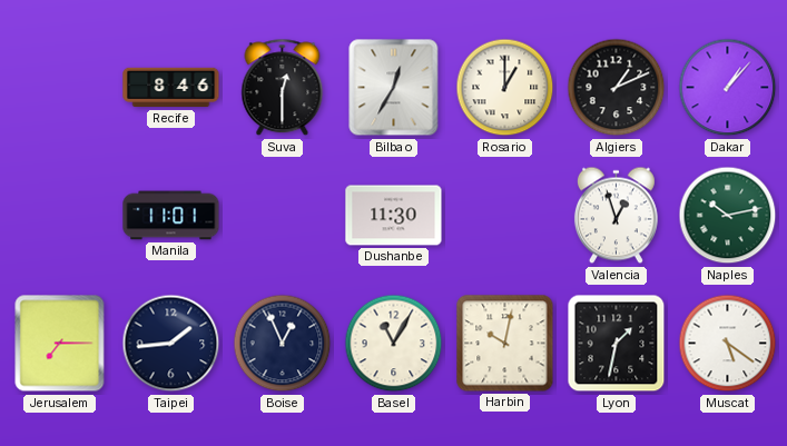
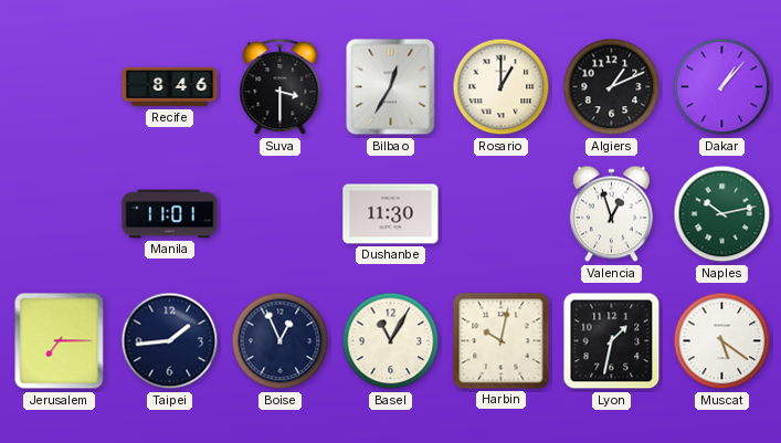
Suva: 12:30 -> 3:30 (281, 87)
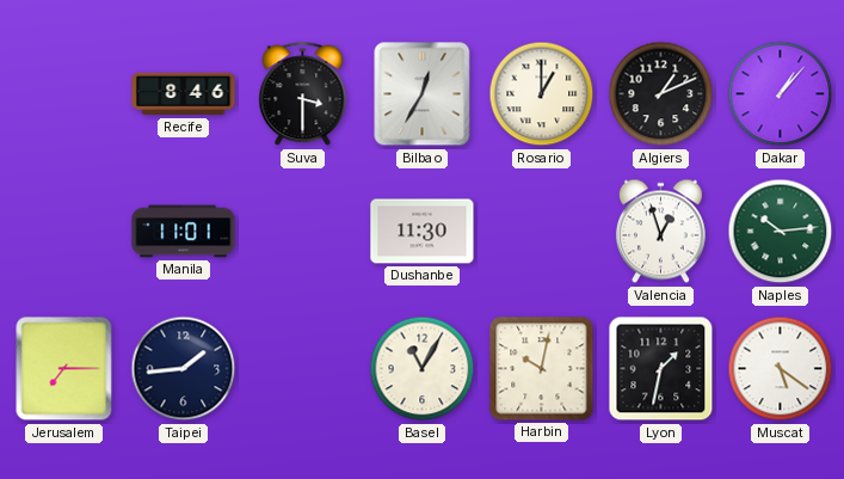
Naples: 10:13 -> 10:14 (781, 232)
Boise: 12:56 -> none (281, 341)
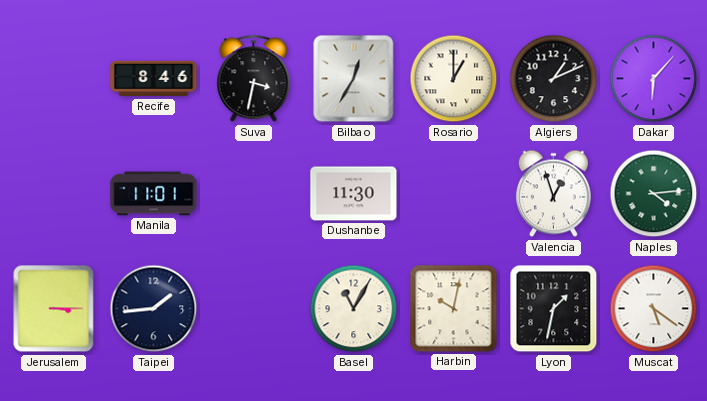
Suva: 3:30 -> 3:32 (254, 79)
Dakar: 1:07 -> 6:07 (654, 79)
Naples: 10:14 -> 4:14 (654, 194)
Jerusalem: 7:15 -> 3:15 (54, 309)
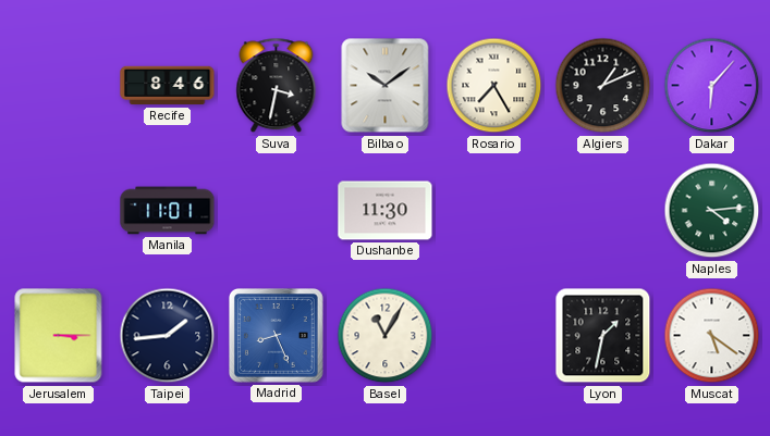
Bilbao: 12:35 -> 10:09 (386, 86)
Rosario: 1:00 -> 7:25 (494, 86)
Valencia: 12:57 -> none (553, 194)
Madrid: none -> 8:26 (277, 336)
Harbin: 10:02 -> none (454, 309)
